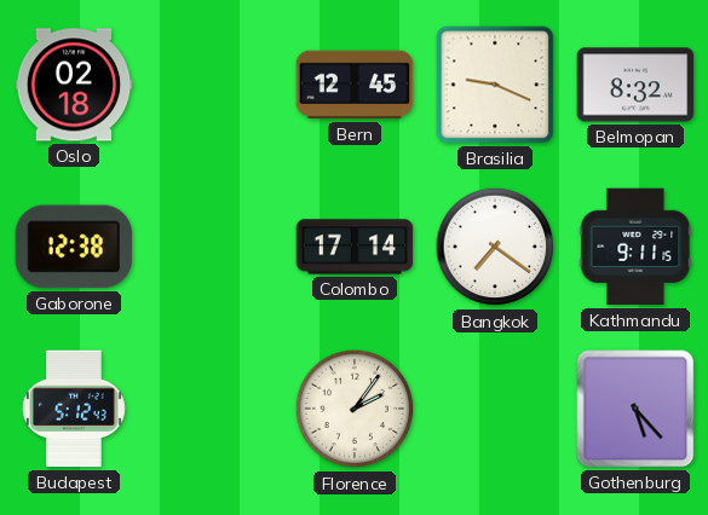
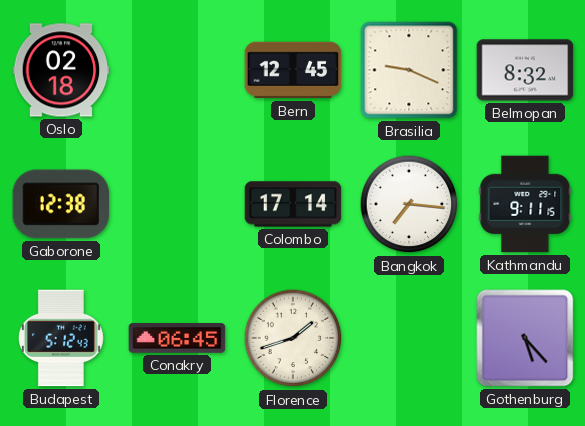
Bangkok: 7:21 -> 7:16 (409, 204)
Conakry: none -> 06:45 (177, 338)
Florence: 2:06 -> 1:42 (293, 338)
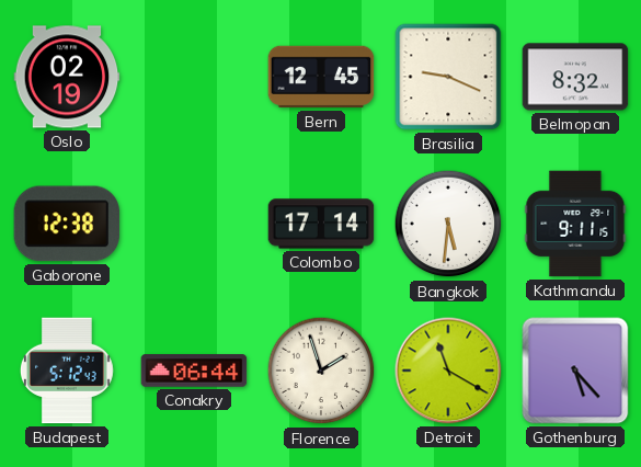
Oslo: 02:18 -> 02:19 (67, 77)
Bangkok: 7:16 -> 5:31 (448, 224)
Conakry: 06:45 -> 06:44 (194, 371)
Florence: 1:42 -> 1:57 (321, 371)
Detroit: none -> 11:20 (448, 371)
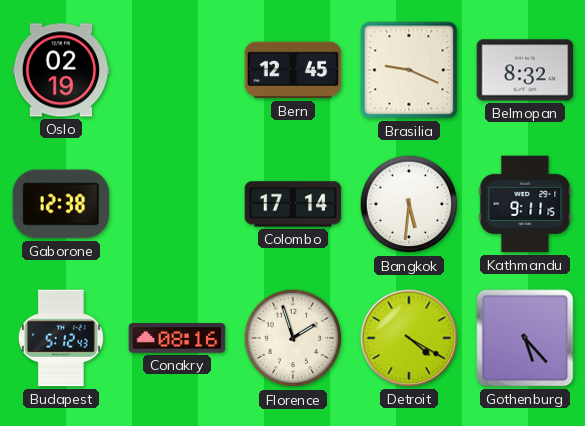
Conakry: 06:44 -> 08:16 (177, 338)
Detroit: 11:20 -> 4:20 (409, 338)
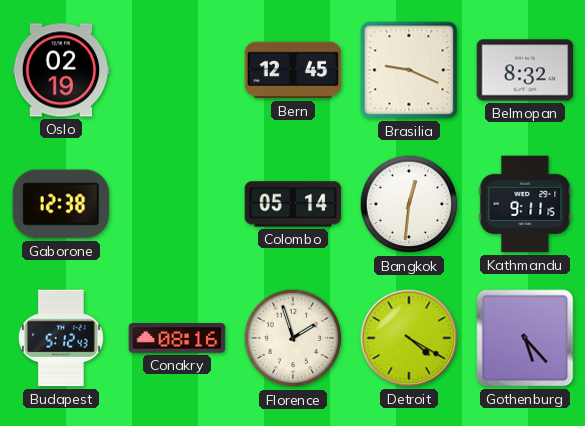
Colombo: 17:14 -> 05:14 (293, 204)
Bangkok: 5:31 -> 12:31 (409, 204)
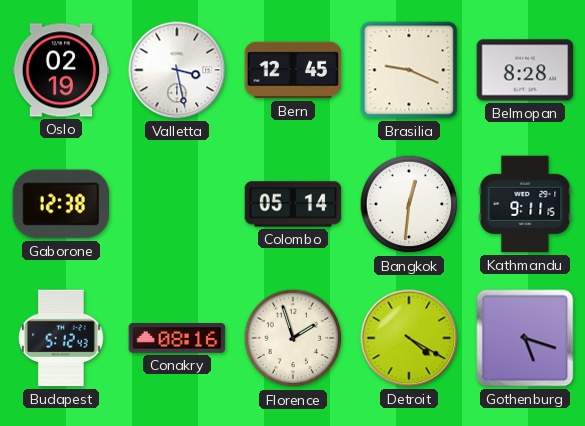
Valletta: none -> 3:28 (177, 70)
Belmopan: 8:32 -> 8:28 (525, 70)
Gothenburg: 5:23 -> 5:18 (525, 338)
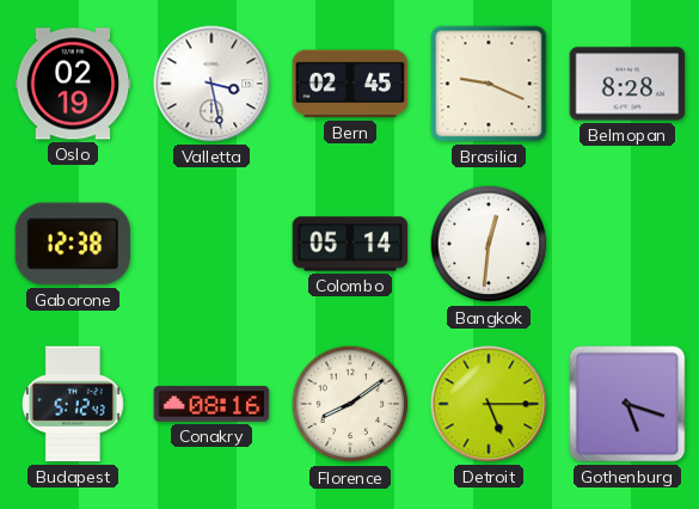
Bern: 12:45 -> 02:45 (350, 84)
Kathmandu: 9:11 -> none (525, 204)
Florence: 1:57 -> 8:09 (350, 404)
Detroit: 4:20 -> 5:15 (489, 404)
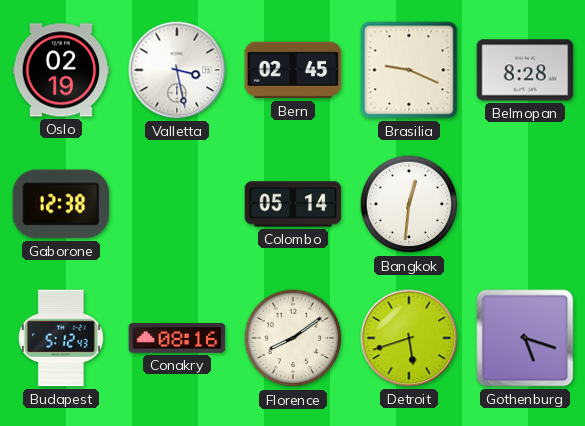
Detroit: 5:15 -> 5:42 (409, 338)
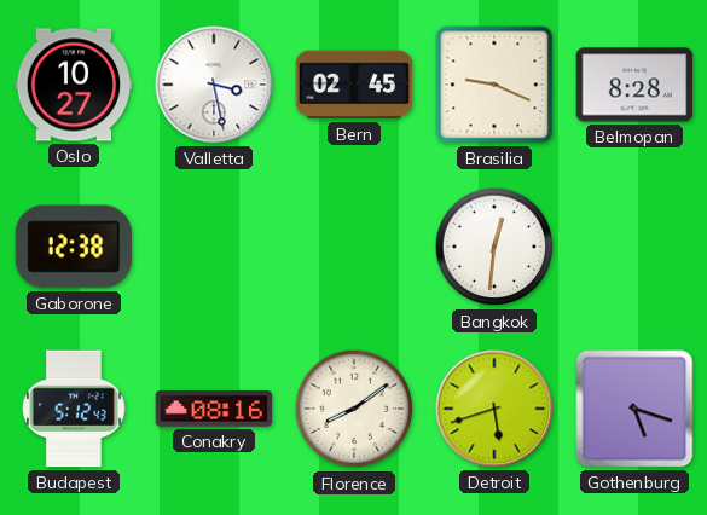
Oslo: 02:19 -> 10:27 (74, 85)
Colombo: 05:14 -> none (293, 204)
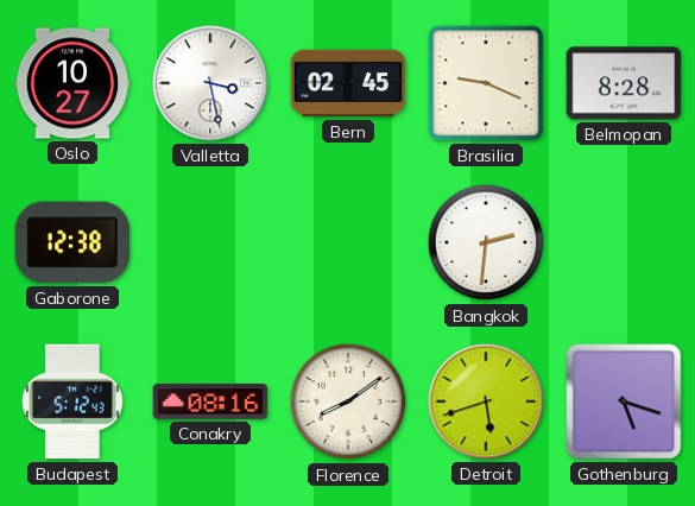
Bangkok: 12:31 -> 2:31 (486, 242)
